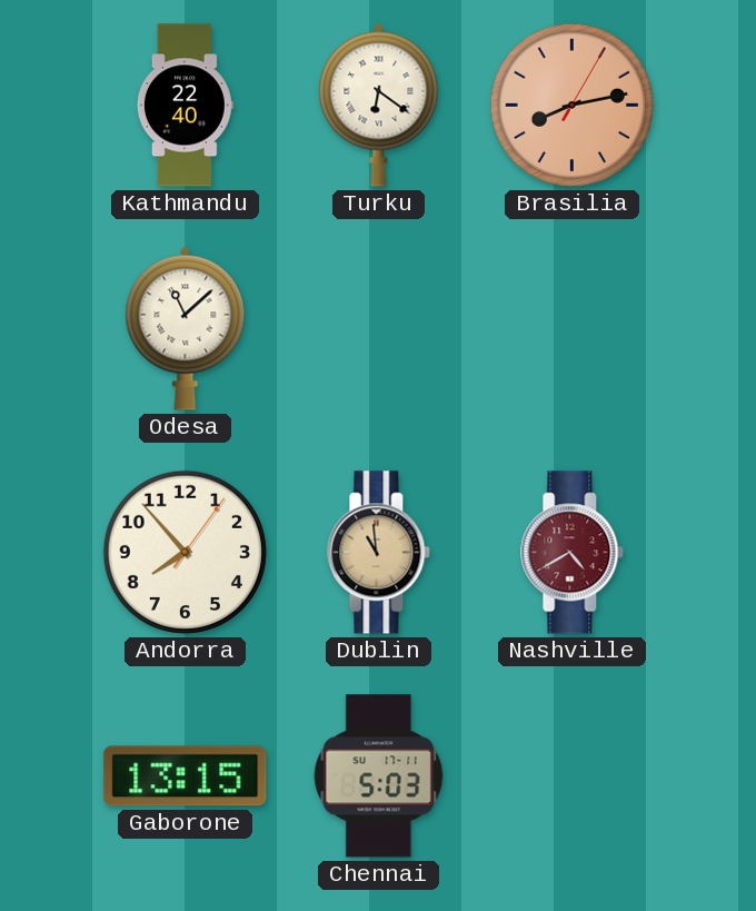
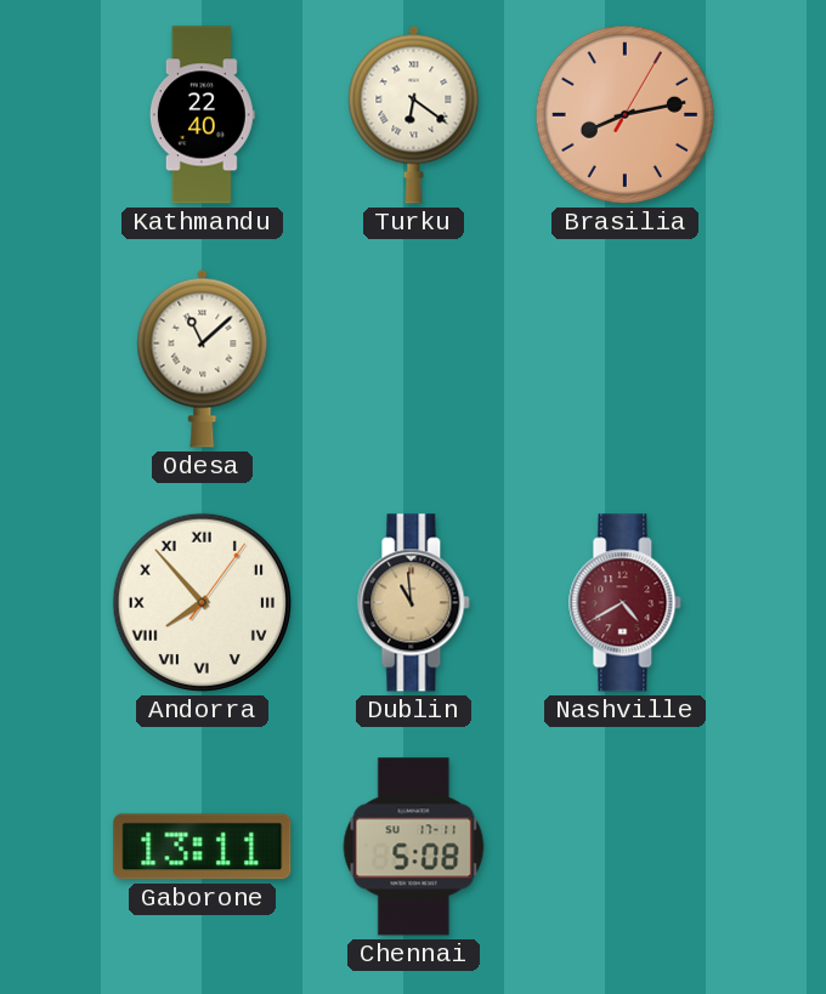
Andorra numerals: Arabic -> Roman (202, 602)
Gaborone: 13:15 -> 13:11 (203, 847)
Chennai: 5:03 -> 5:08 (414, 847)
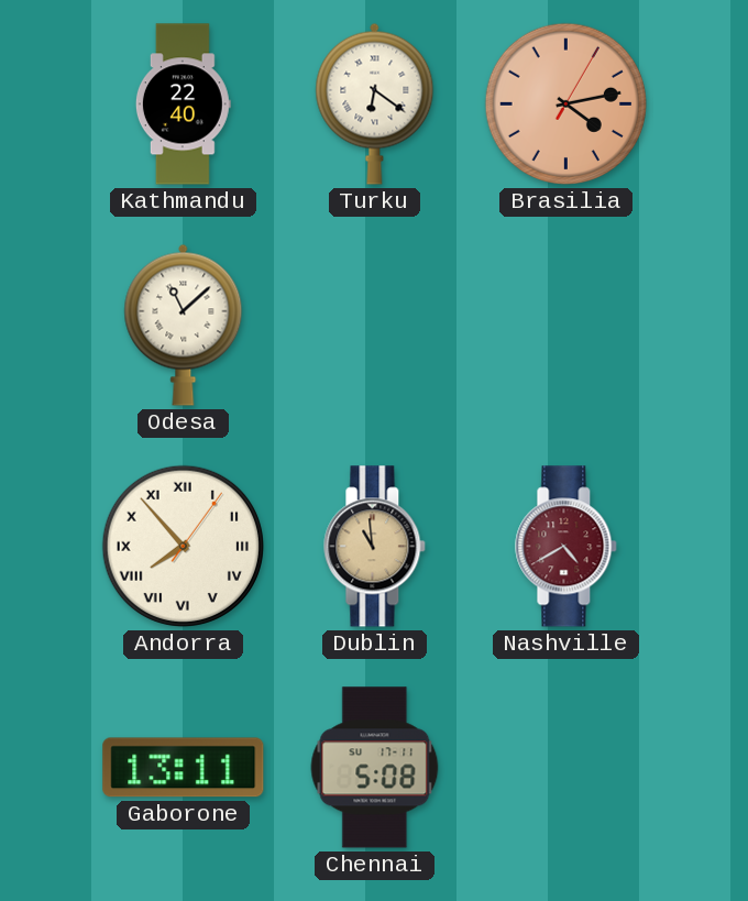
Brasilia: 8:13 -> 4:13 (565, 103)
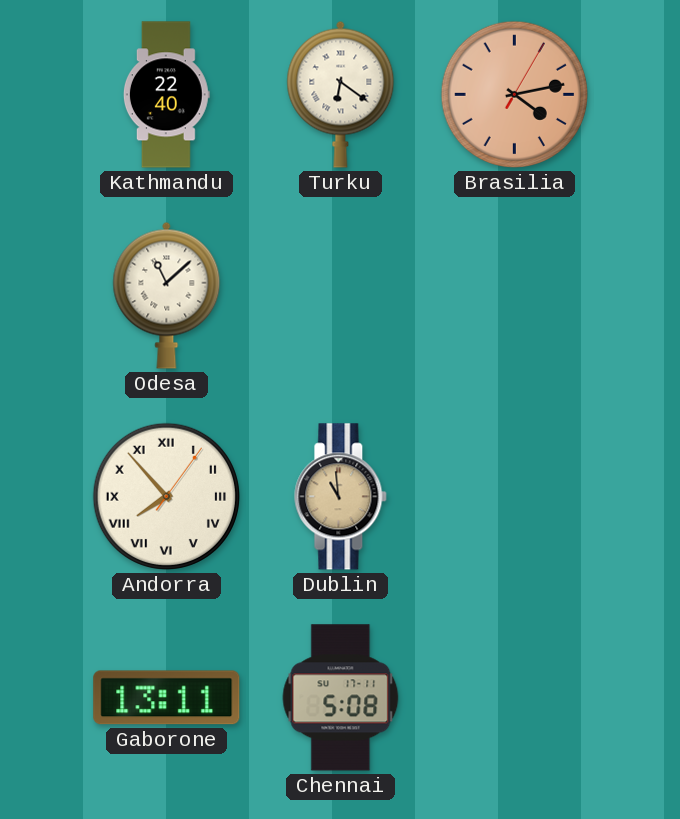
Nashville: 4:40 -> none (566, 547)
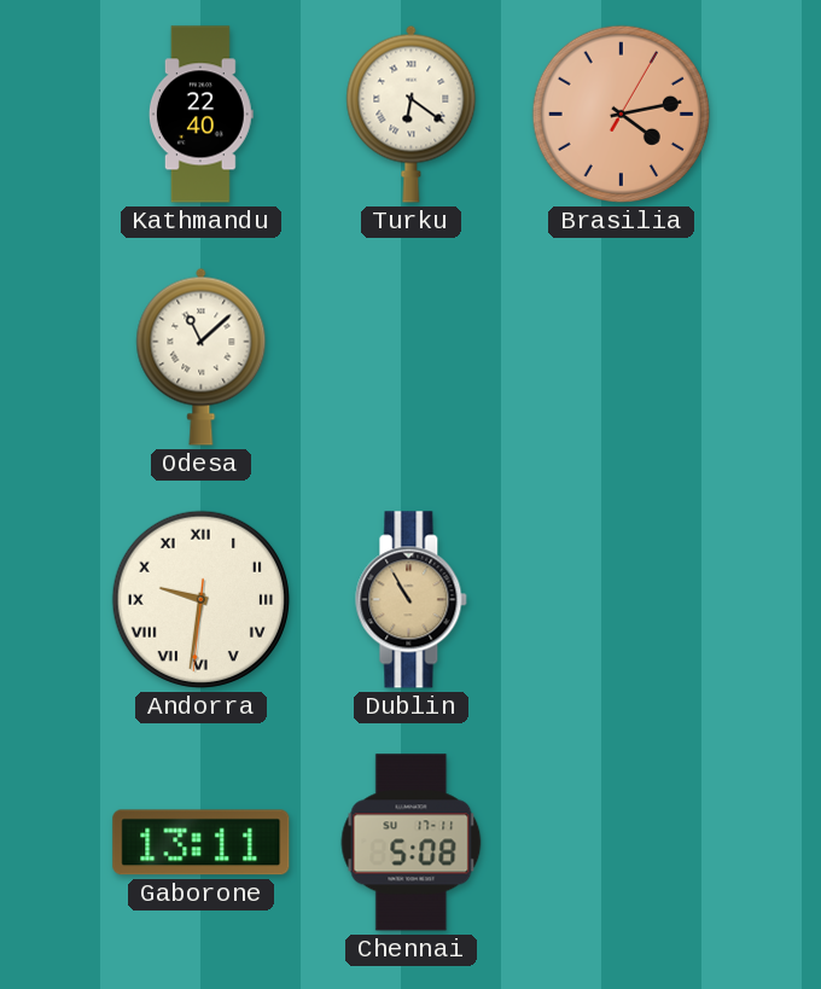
Andorra: 7:53 -> 9:31 (200, 599)
Dublin: 10:59 -> 10:55 (412, 600)
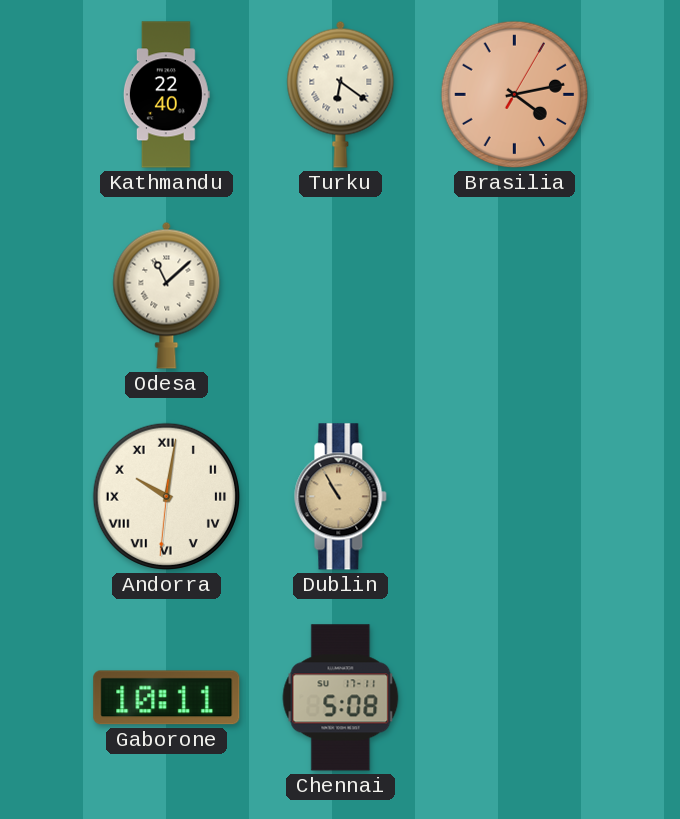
Andorra: 9:31 -> 10:01 (166, 496)
Gaborone: 13:11 -> 10:11 (167, 698)
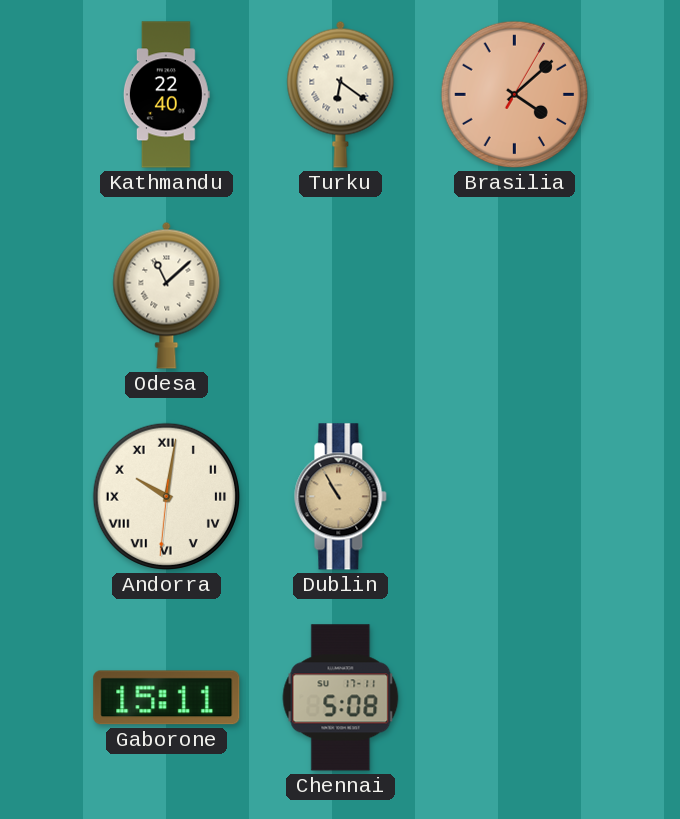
Brasilia: 4:13 -> 4:08 (514, 94)
Gaborone: 10:11 -> 15:11 (167, 698)
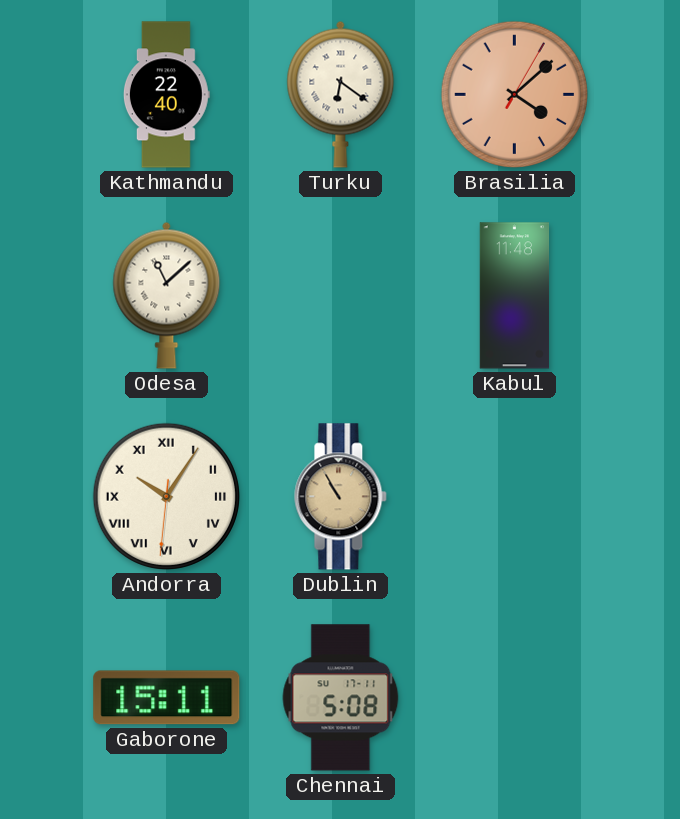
Kabul: none -> 11:48 (515, 296)
Andorra: 10:01 -> 10:05 (166, 496)
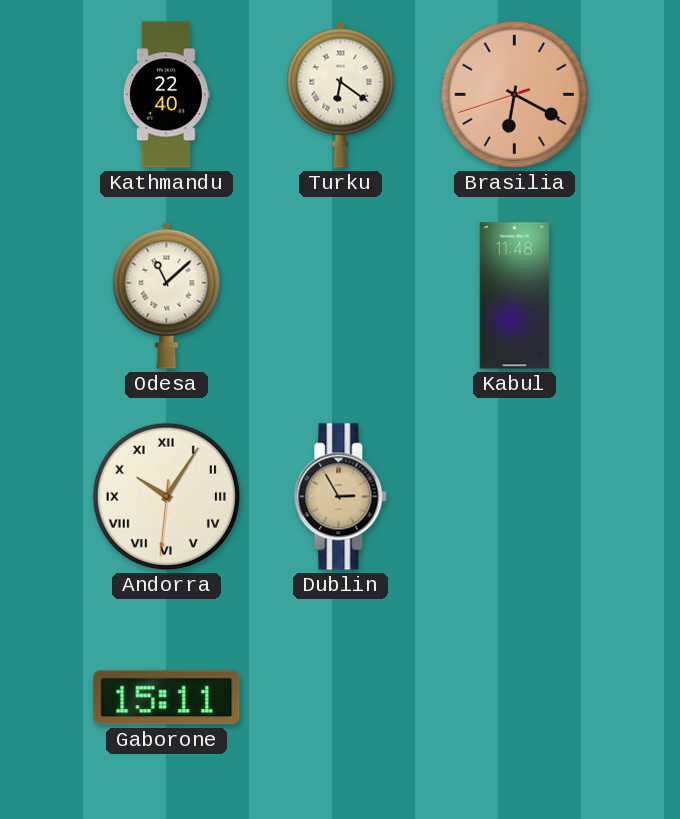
Brasilia: 4:08 -> 6:19 (514, 94)
Dublin: 10:55 -> 2:55 (341, 497)
Chennai: 5:08 -> none (341, 698)
